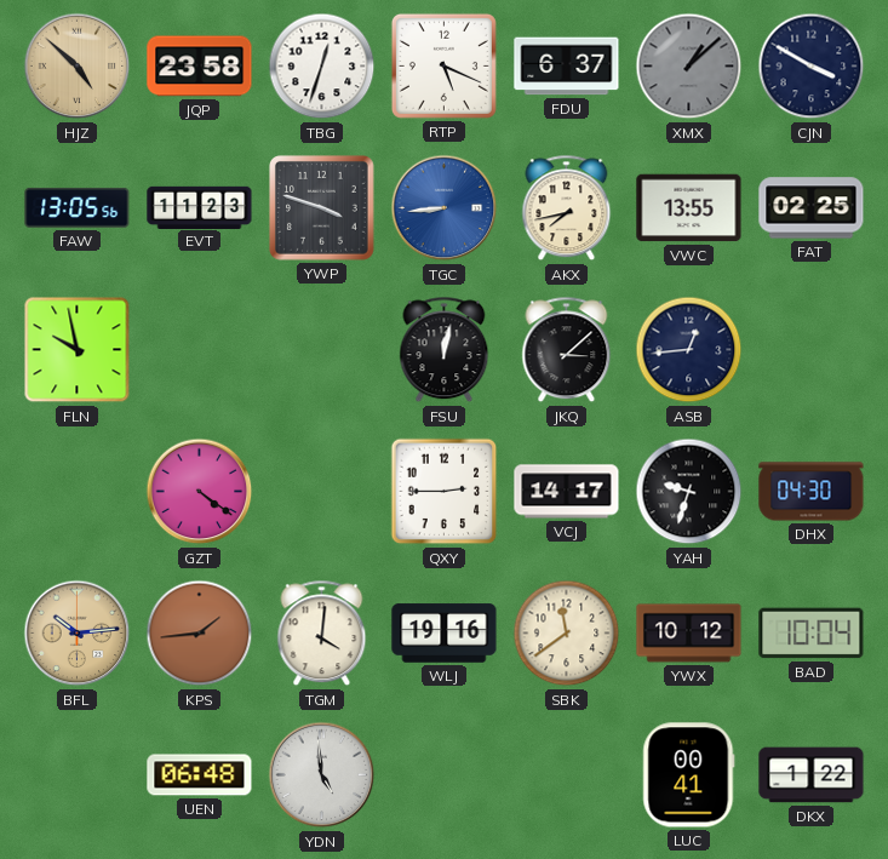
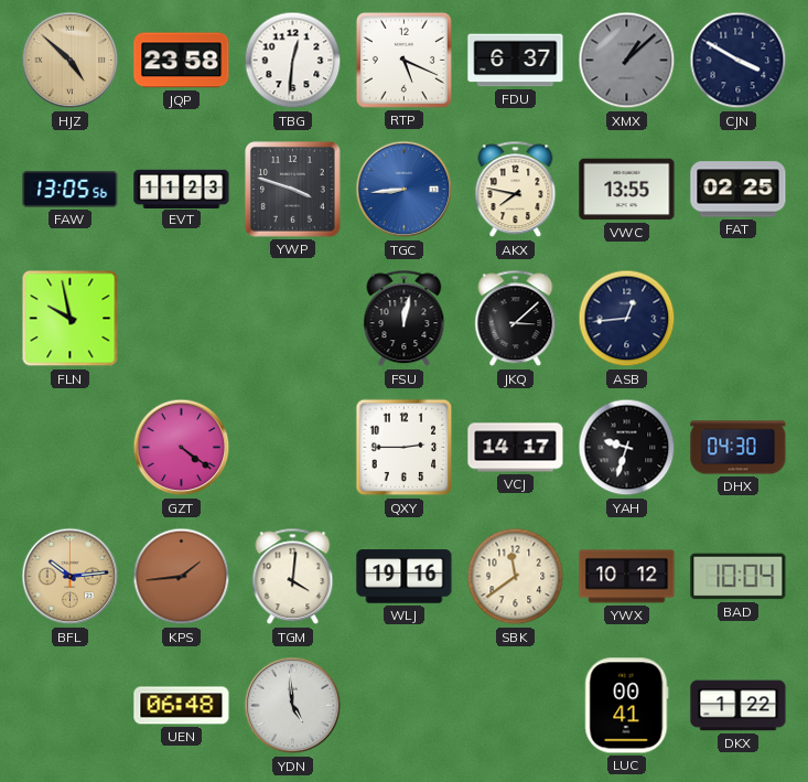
TBG: 12:33 -> 12:31 (293, 61)
AKX: 7:43 -> 7:47 (516, 190)
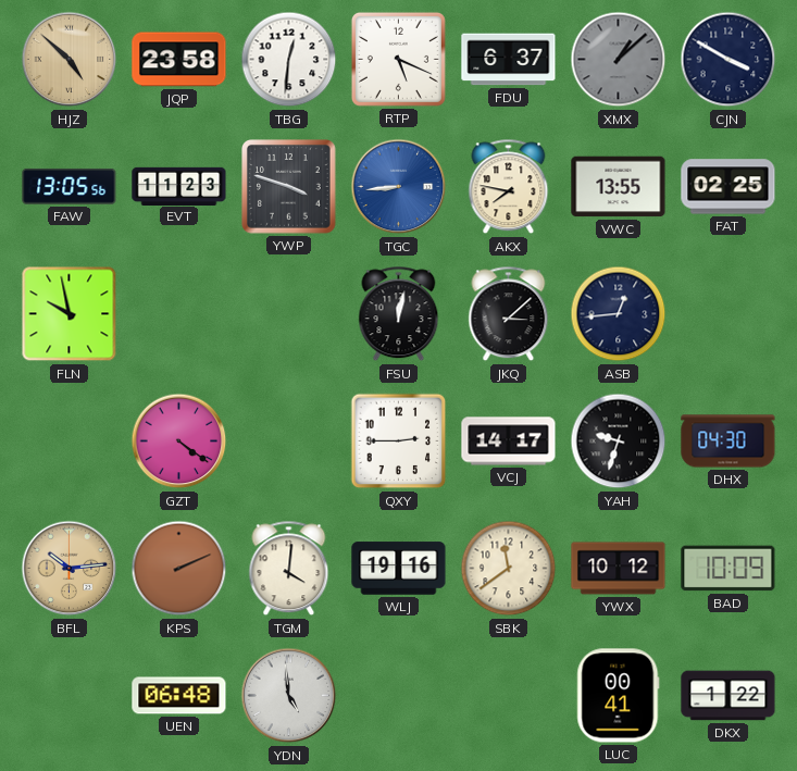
KPS: 1:44 -> 2:11 (179, 569)
BAD: 10:04 -> 10:09 (728, 569)
